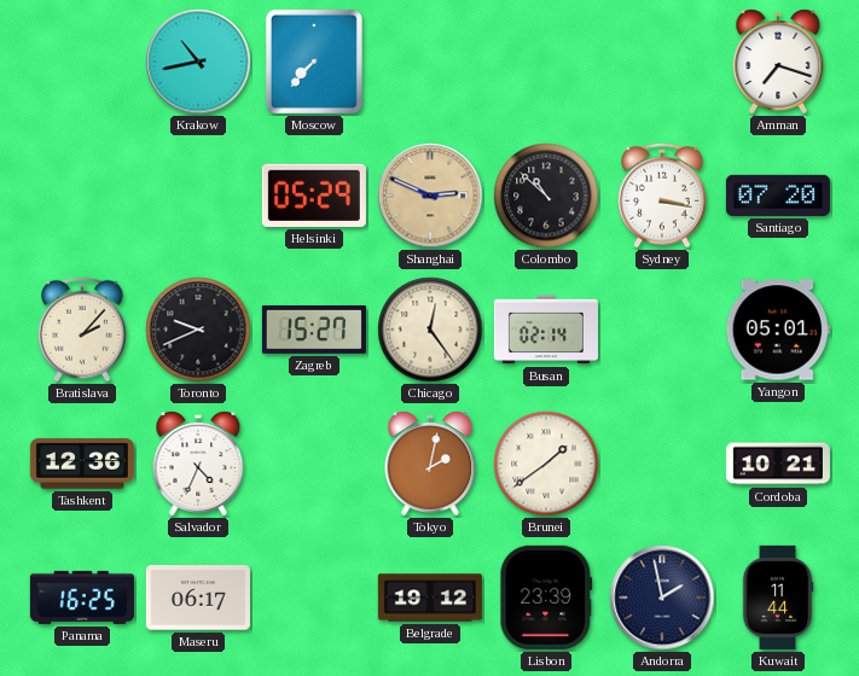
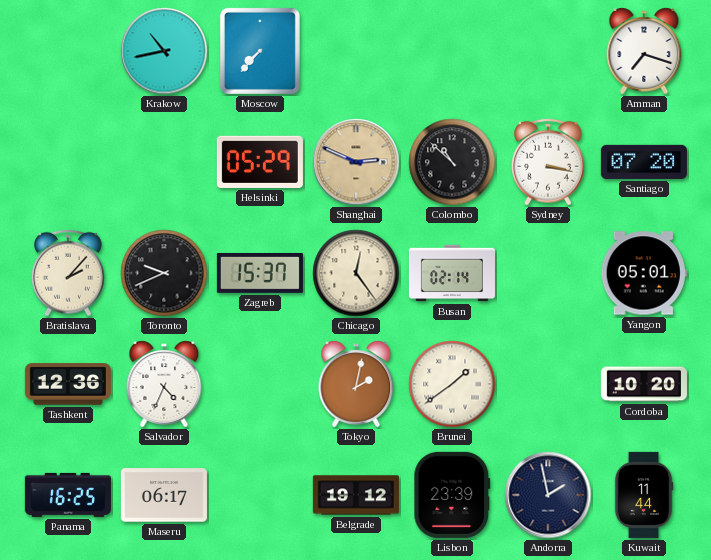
Zagreb: 15:27 -> 15:37 (260, 273)
Cordoba: 10:21 -> 10:20 (644, 384)
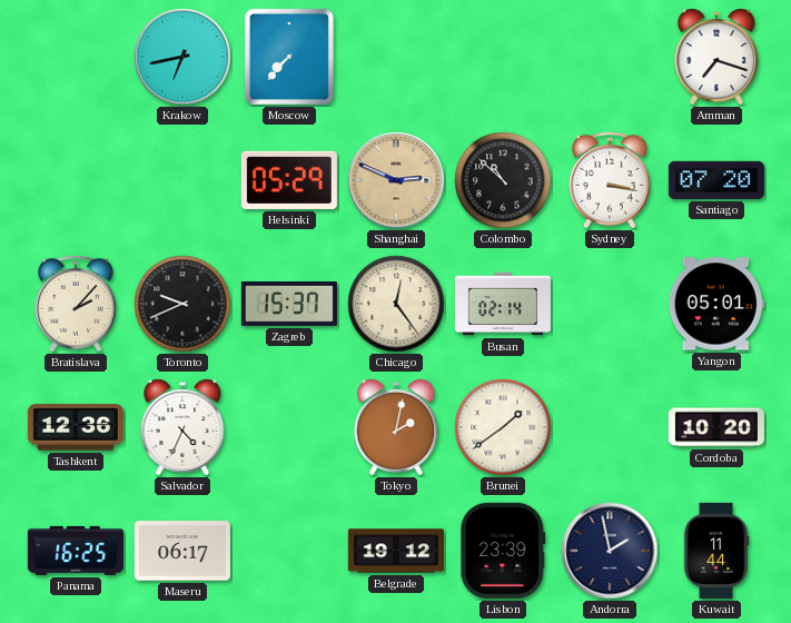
Krakow: 10:43 -> 6:43 (182, 57)
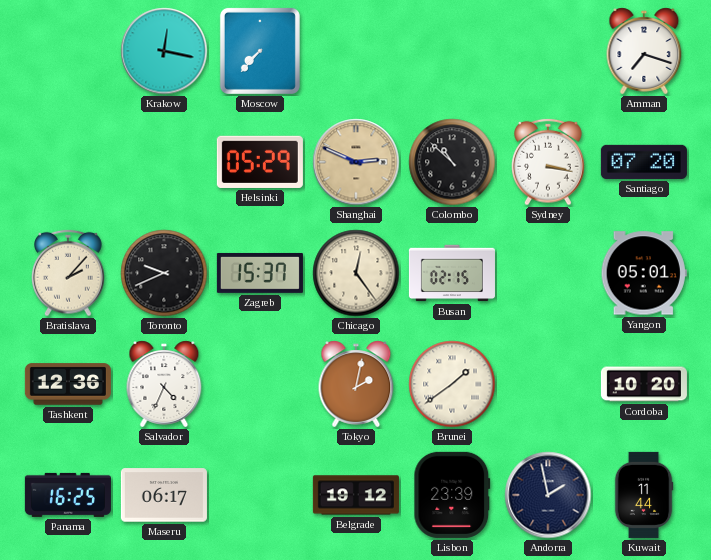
Krakow: 6:43 -> 12:17 (164, 51)
Busan: 02:14 -> 02:15 (452, 273)
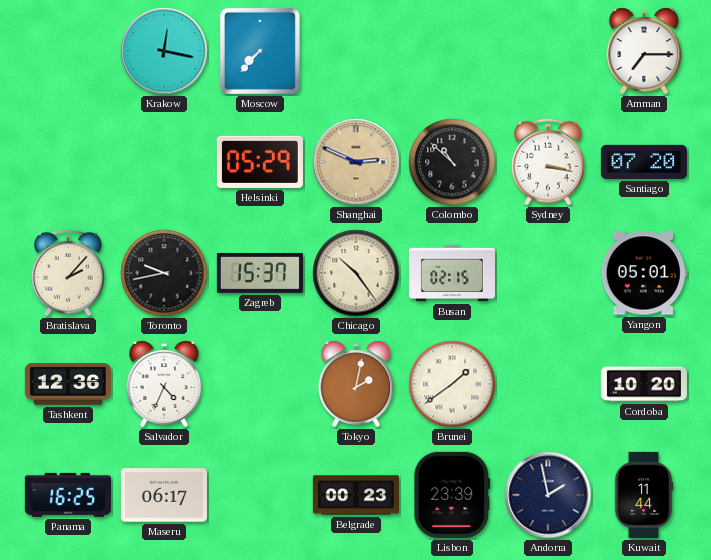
Amman: 7:18 -> 7:15 (644, 51)
Toronto: 9:41 -> 9:43 (164, 273)
Chicago: 12:24 -> 10:24 (356, 273)
Belgrade: 19:12 -> 00:23 (356, 495)
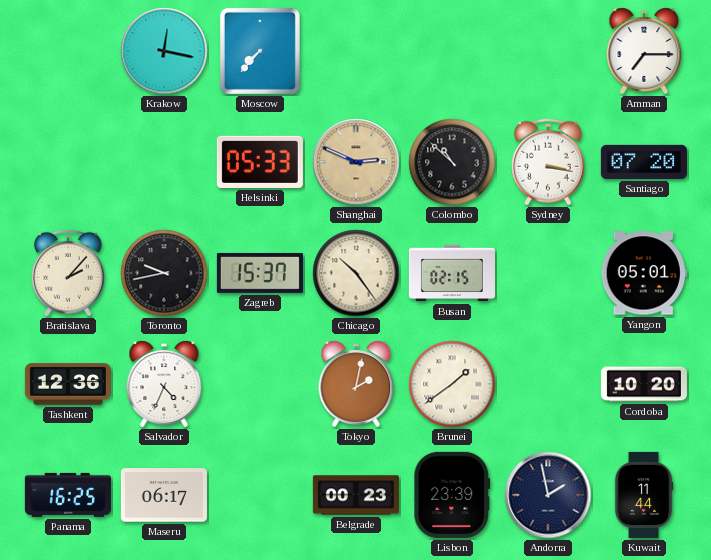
Helsinki: 05:29 -> 05:33 (260, 162)
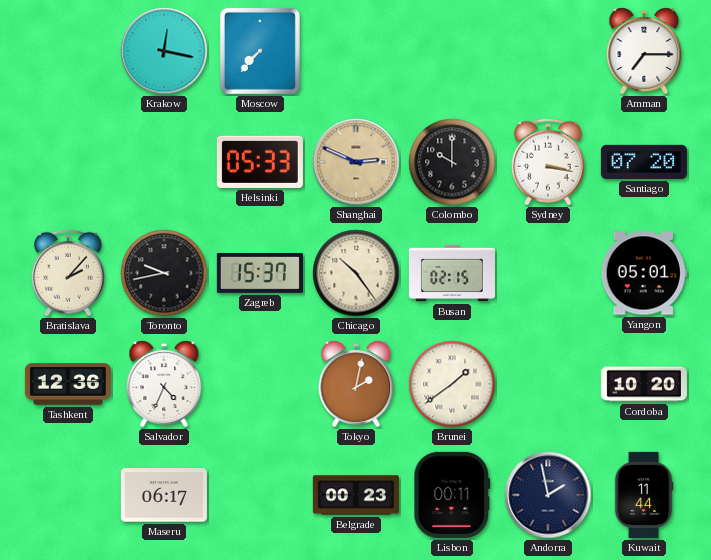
Colombo: 10:52 -> 10:00 (452, 162)
Panama: 16:25 -> none (68, 495)
Lisbon: 23:39 -> 00:11 (452, 495)
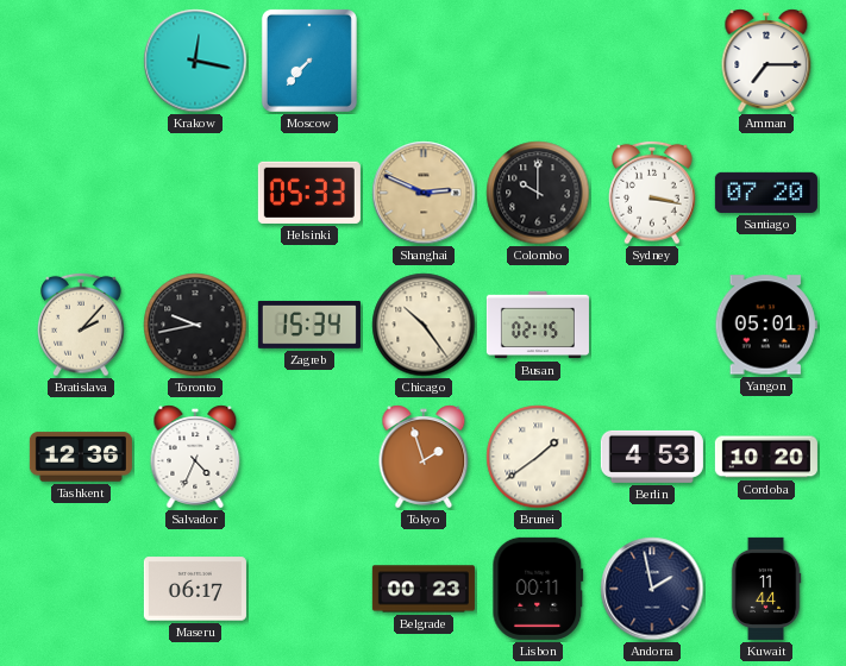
Zagreb: 15:37 -> 15:34 (309, 325)
Tokyo: 2:02 -> 1:57 (424, 457)
Berlin: none -> 4:53 (652, 457)
